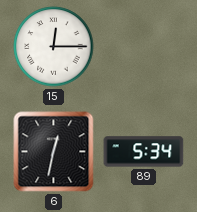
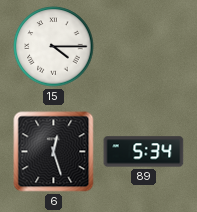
15: 12:15 -> 4:15 (54, 47)
6: 12:32 -> 12:27 (54, 152)
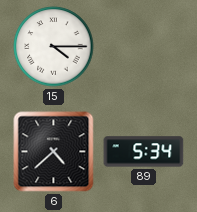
6: 12:27 -> 4:38 (54, 152)
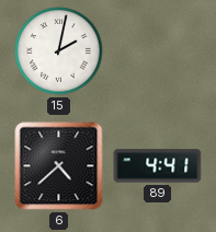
15: 4:15 -> 2:02 (59, 51)
89: 5:34 -> 4:41 (158, 166)
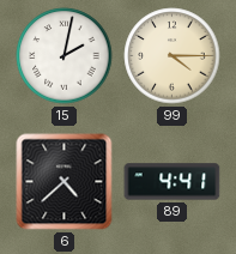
99: none -> 4:15 (173, 56)
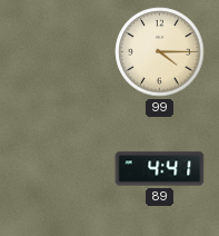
15: 2:02 -> none (65, 56)
6: 4:38 -> none (65, 182)
